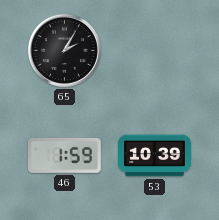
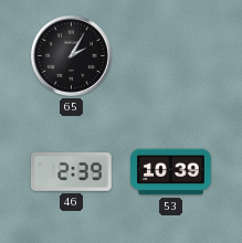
46: 1:59 -> 2:39 (71, 171)
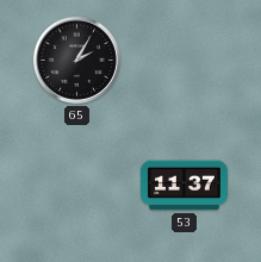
46: 2:39 -> none (71, 171)
53: 10:39 -> 11:37 (185, 186)
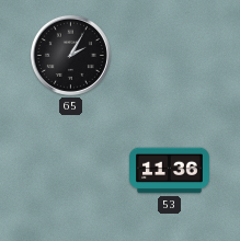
53: 11:37 -> 11:36 (170, 171)
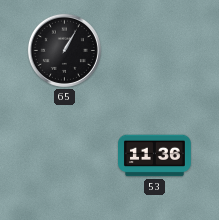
65: 2:05 -> 1:05 (64, 50)
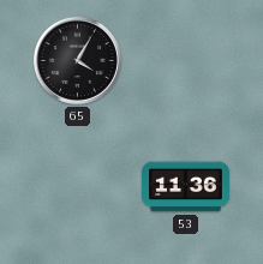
65: 1:05 -> 4:05 (77, 60)
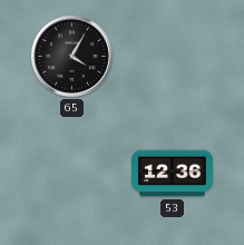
53: 11:36 -> 12:36 (173, 174)
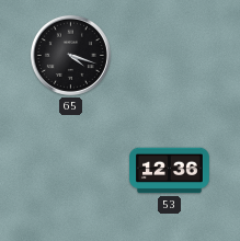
65: 4:05 -> 4:18 (70, 55)
